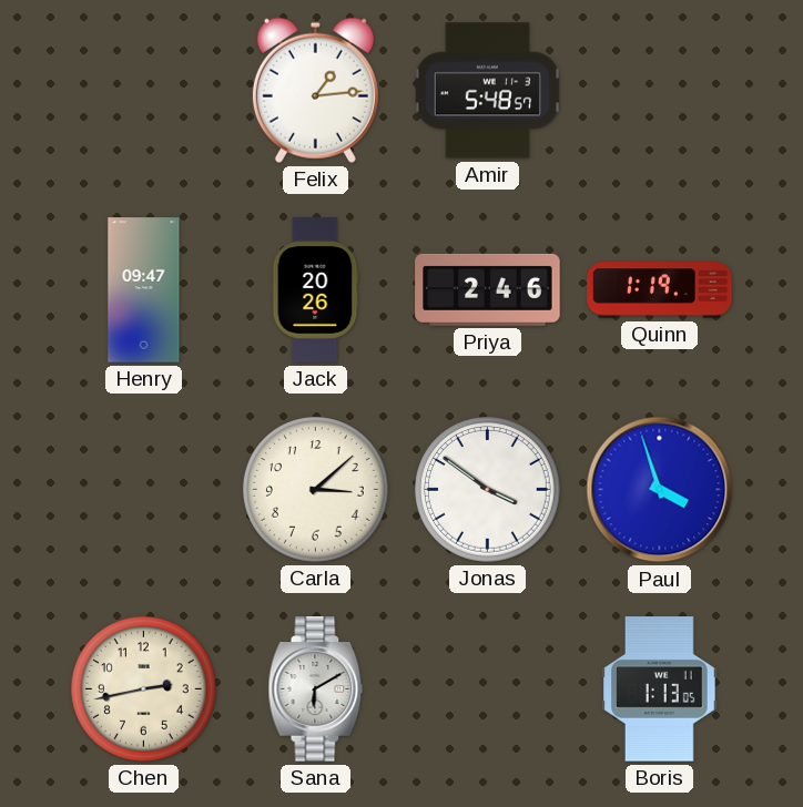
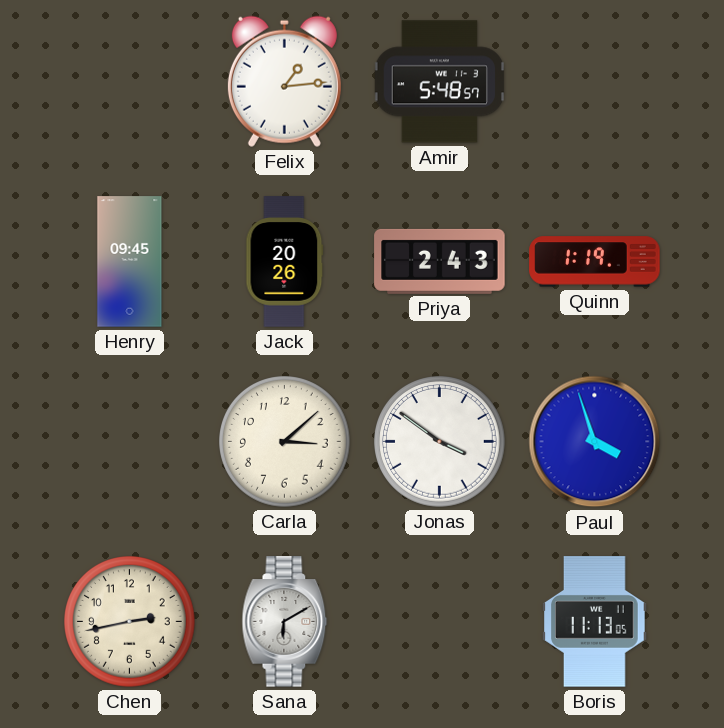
Henry: 09:47 -> 09:45 (130, 262)
Priya: 2:46 -> 2:43 (440, 261)
Boris: 1:13 -> 11:13 (595, 622)
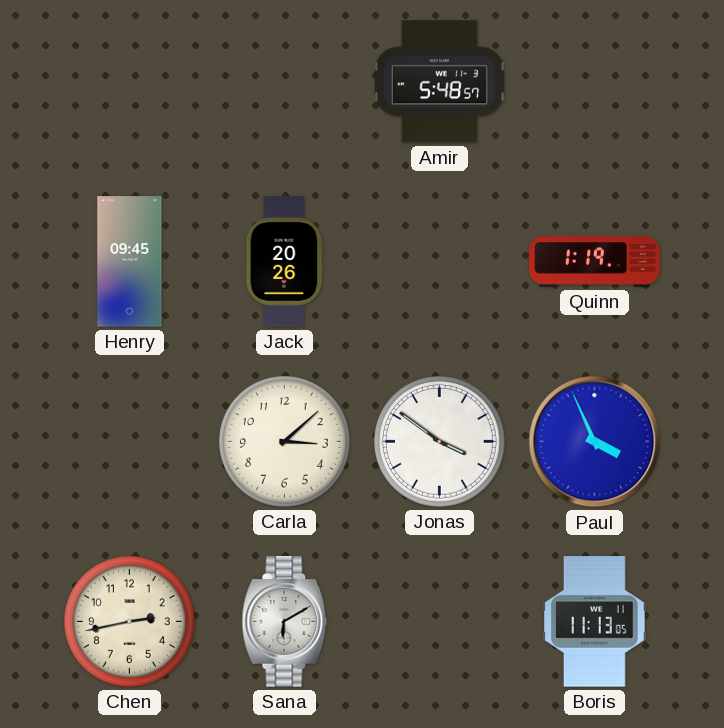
Felix: 1:14 -> none (284, 81)
Priya: 2:43 -> none (440, 261)
Paul: 3:57 -> 3:56 (595, 442)
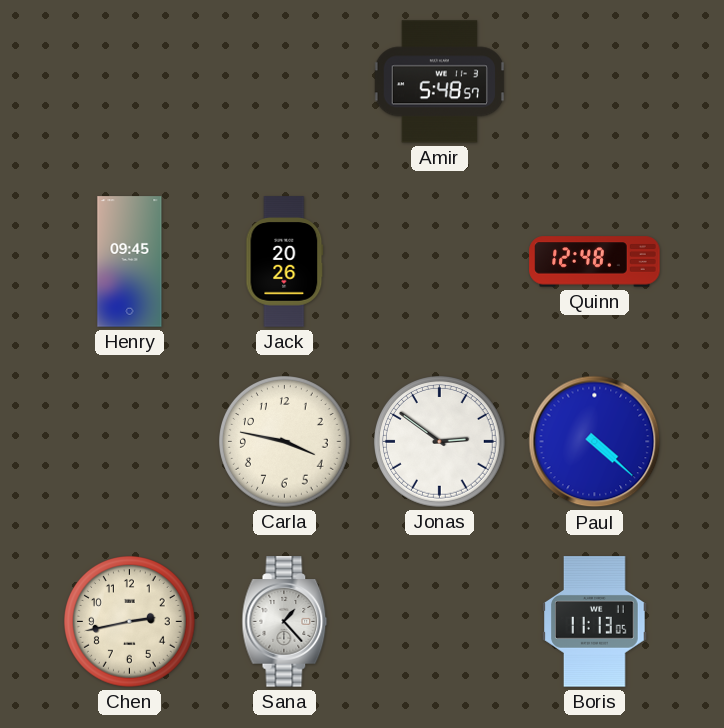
Quinn: 1:19 -> 12:48 (595, 262)
Carla: 3:08 -> 3:47 (285, 442)
Jonas: 3:51 -> 2:51 (440, 442)
Paul: 3:56 -> 4:22 (595, 442)
Sana: 6:10 -> 1:23 (285, 622)
